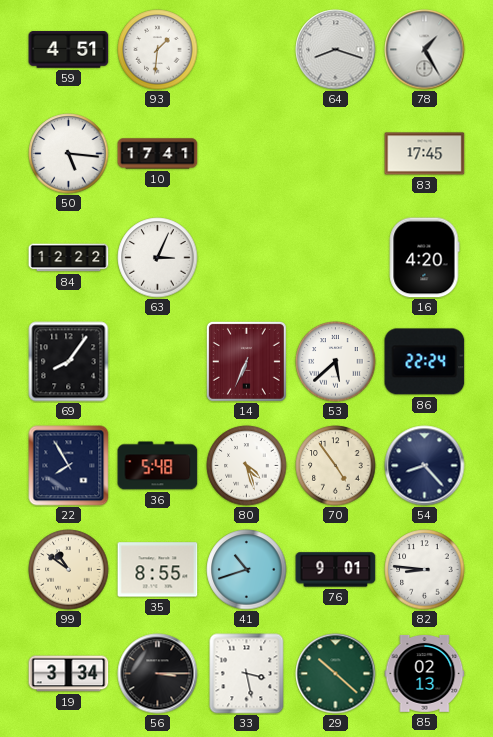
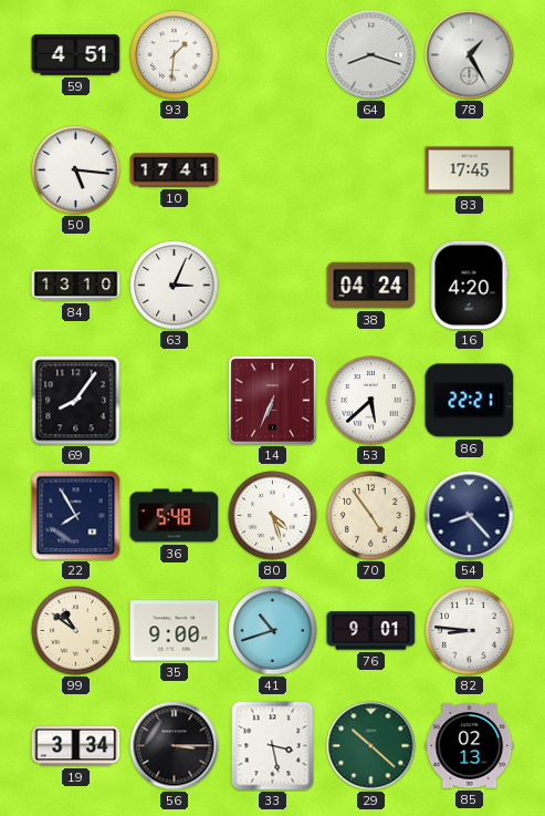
84: 12:22 -> 13:10 (76, 286)
38: none -> 04:24 (371, 286)
86: 22:24 -> 22:21 (470, 401)
35: 8:55 -> 9:00 (175, 631)
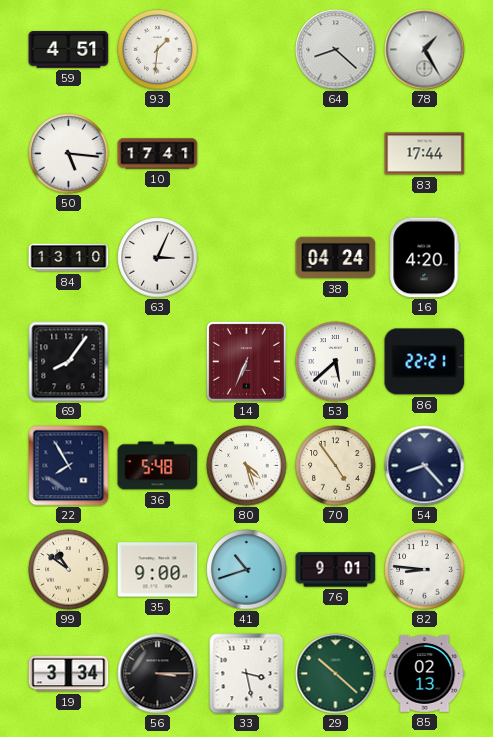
64: 8:18 -> 8:22 (336, 50)
83: 17:45 -> 17:44 (425, 154)
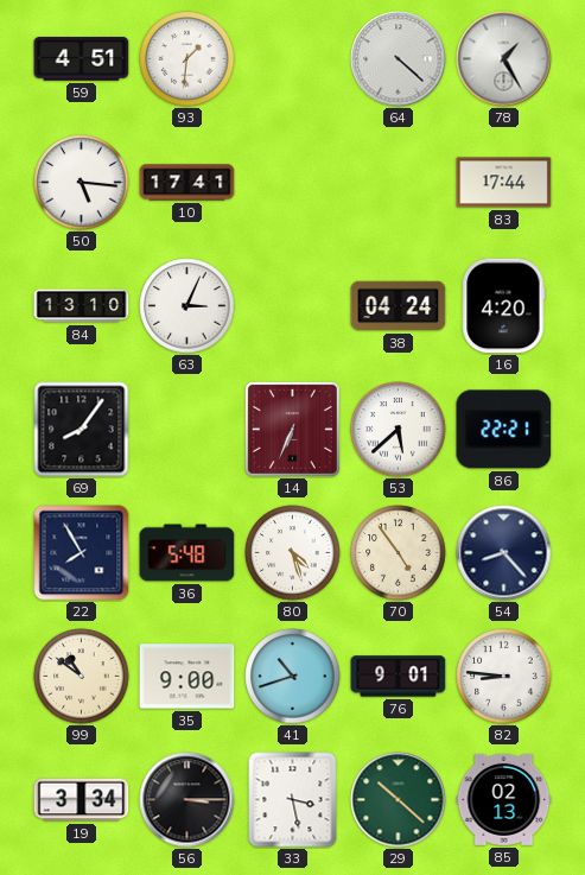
64: 8:22 -> 4:22 (399, 59)
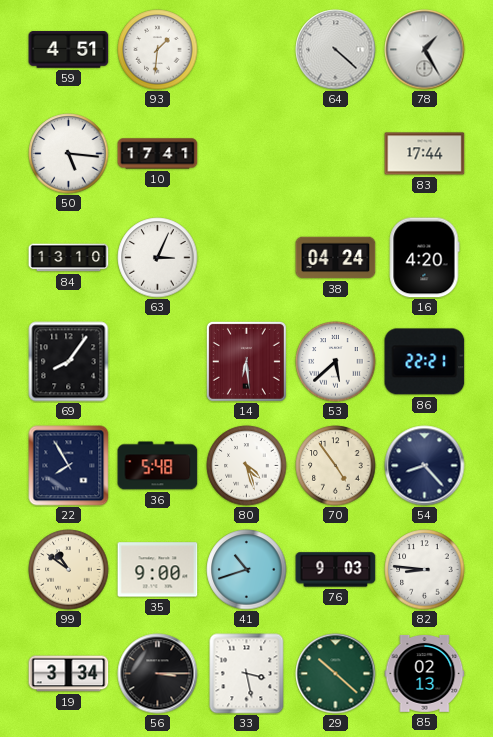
14: 6:34 -> 6:29 (246, 361)
76: 9:01 -> 9:03 (336, 570)
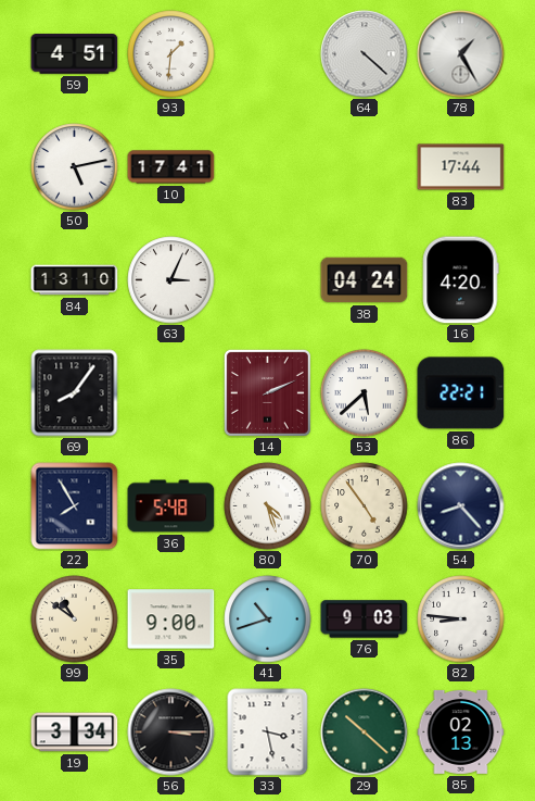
50: 5:16 -> 5:13 (75, 167)
14: 6:29 -> 2:11 (267, 392)
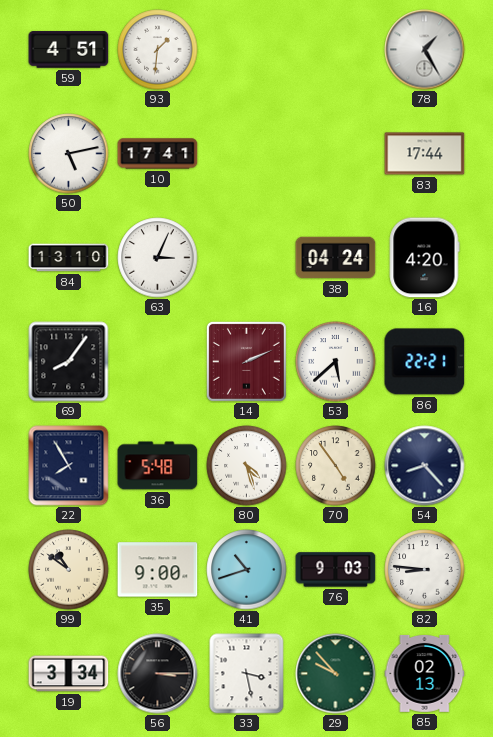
64: 4:22 -> none (365, 54)
29: 10:22 -> 9:53 (336, 674)
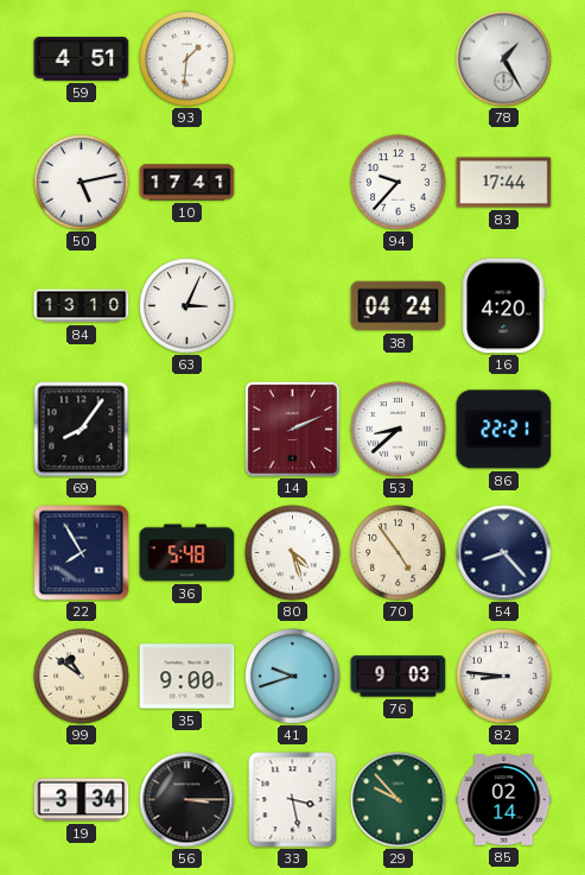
94: none -> 9:37 (399, 183)
53: 5:38 -> 8:38 (399, 430)
41: 10:42 -> 9:42 (293, 677)
85: 02:13 -> 02:14 (504, 799)
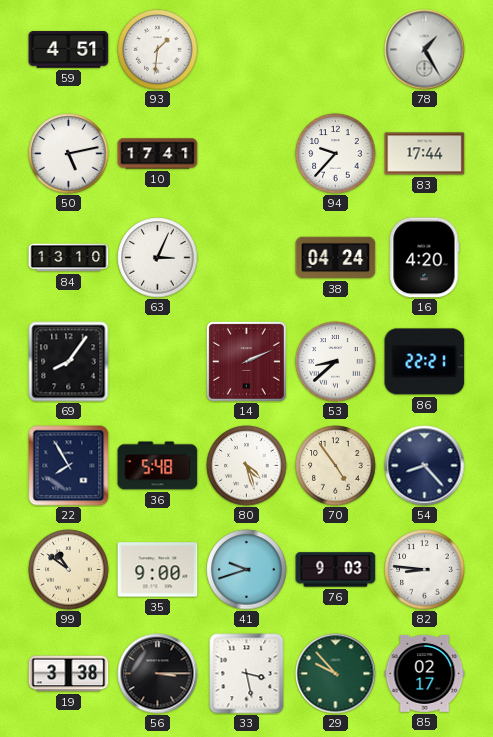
19: 3:34 -> 3:38 (69, 674)
85: 02:14 -> 02:17 (425, 673)
